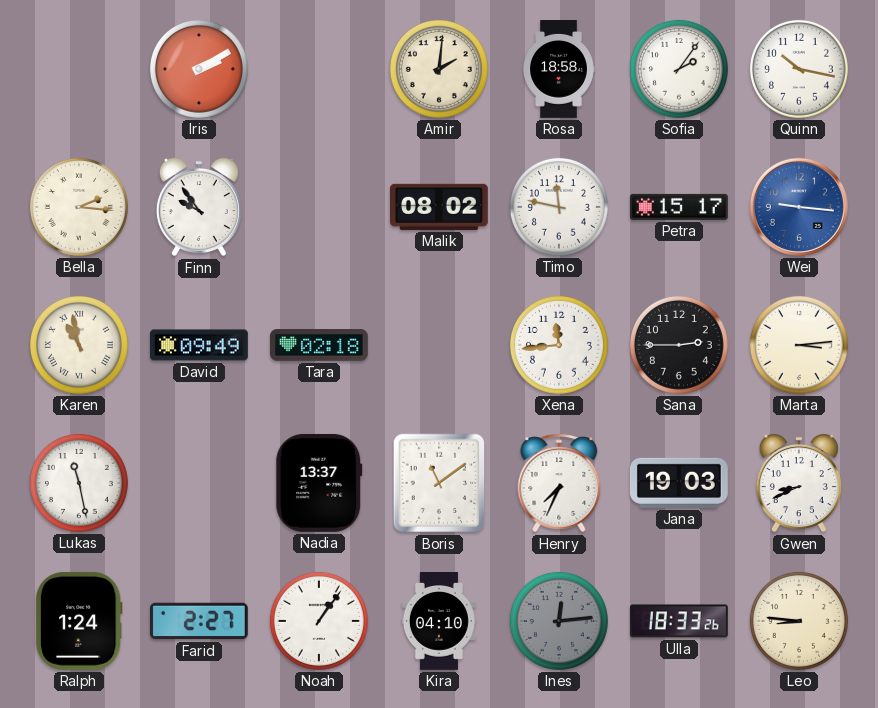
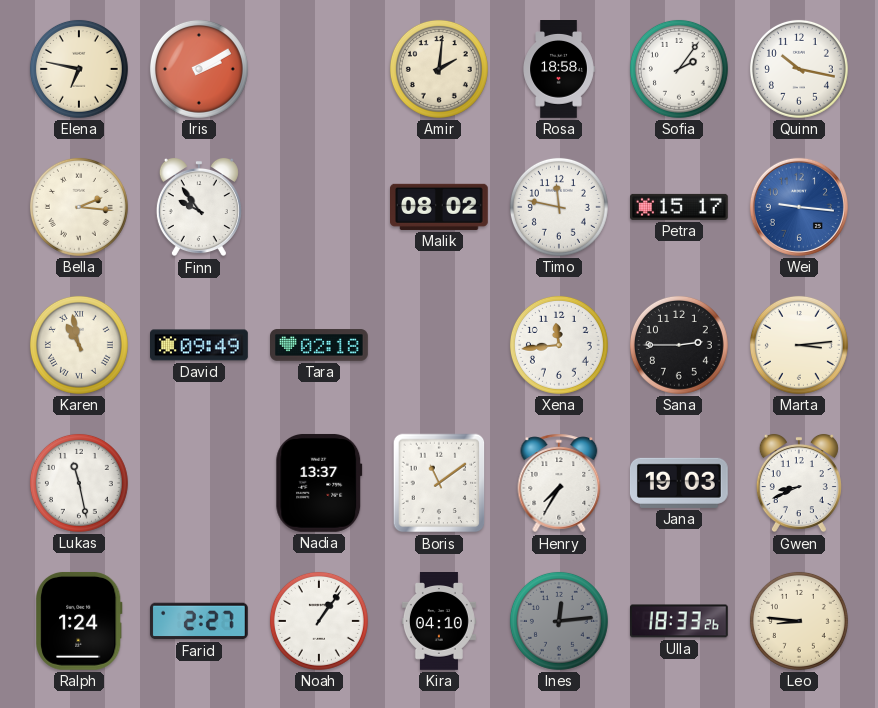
Elena: none -> 6:47 (79, 69)
Henry: 7:34 -> 7:35 (559, 483)
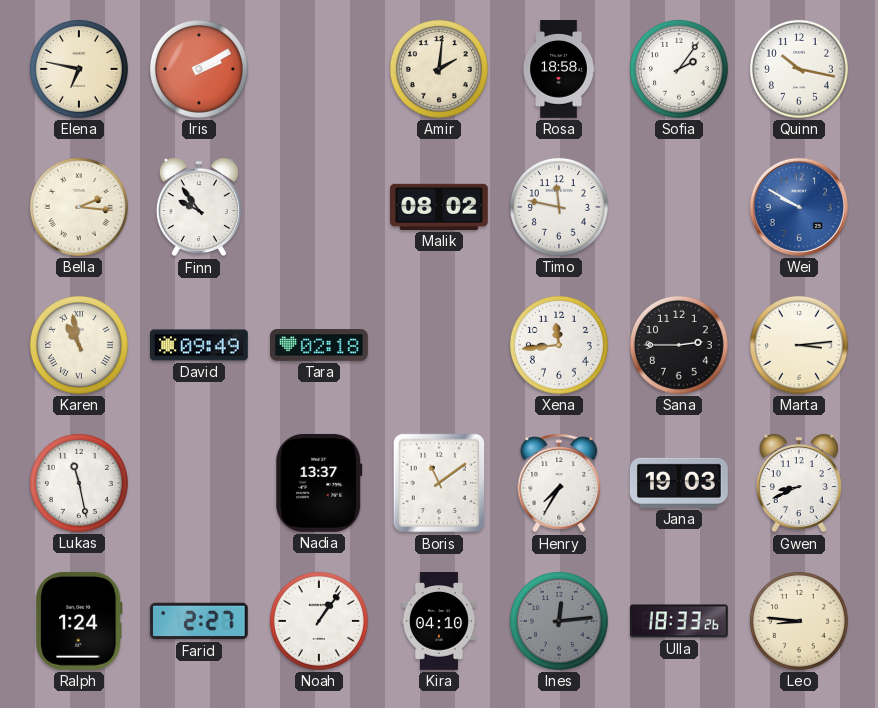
Petra: 15:17 -> none (680, 207)
Wei: 9:16 -> 9:50 (799, 207)
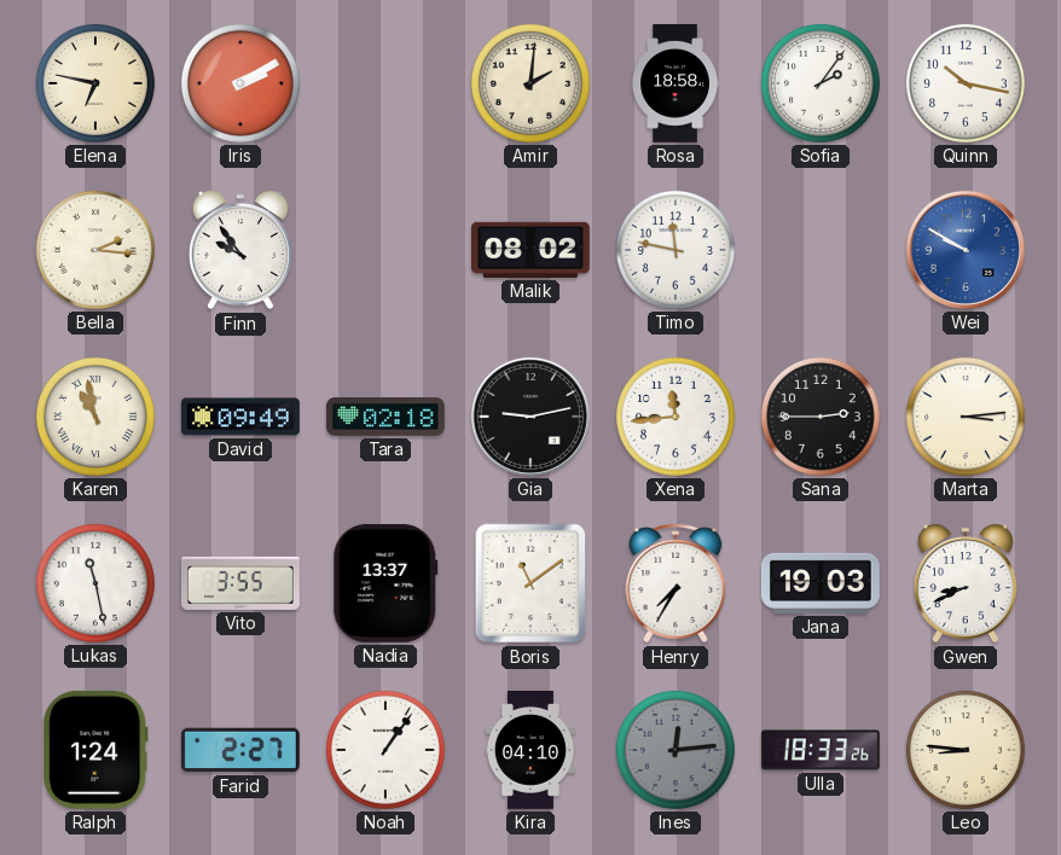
Gia: none -> 9:13 (530, 417)
Vito: none -> 3:55 (240, 583)
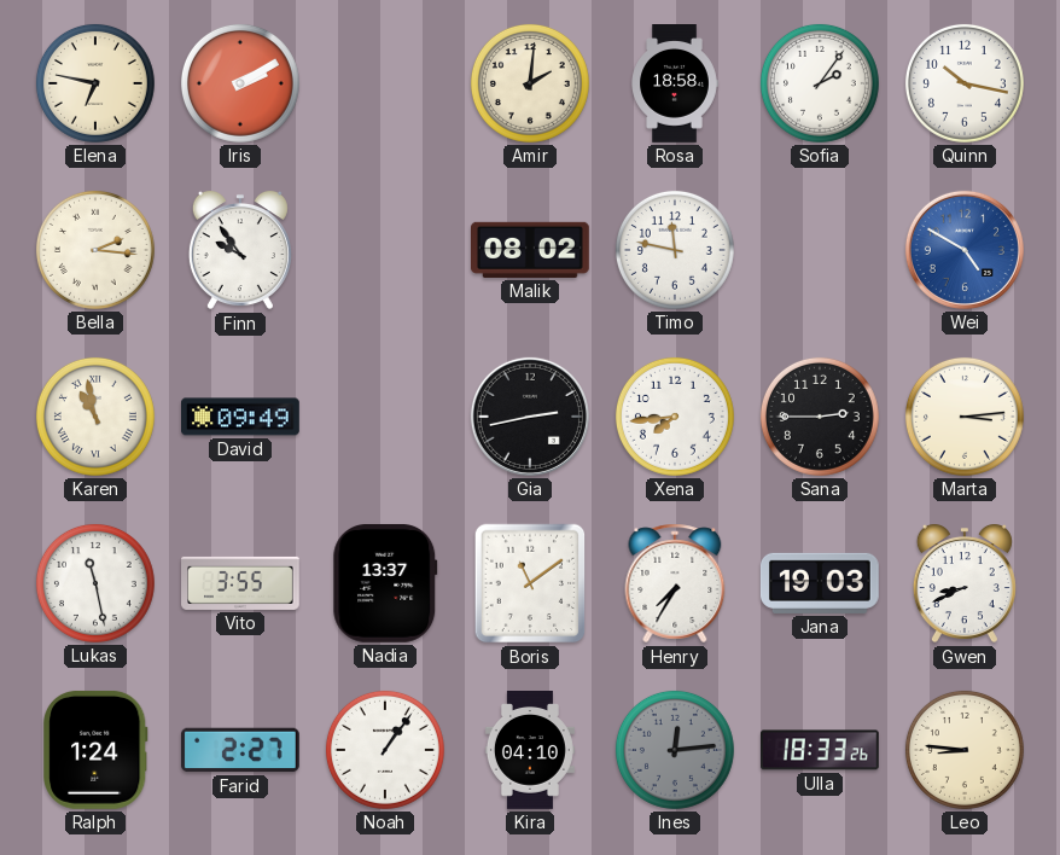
Wei: 9:50 -> 4:50 (965, 250)
Tara: 02:18 -> none (387, 417)
Gia: 9:13 -> 2:43 (530, 417)
Xena: 11:44 -> 7:44 (675, 417)
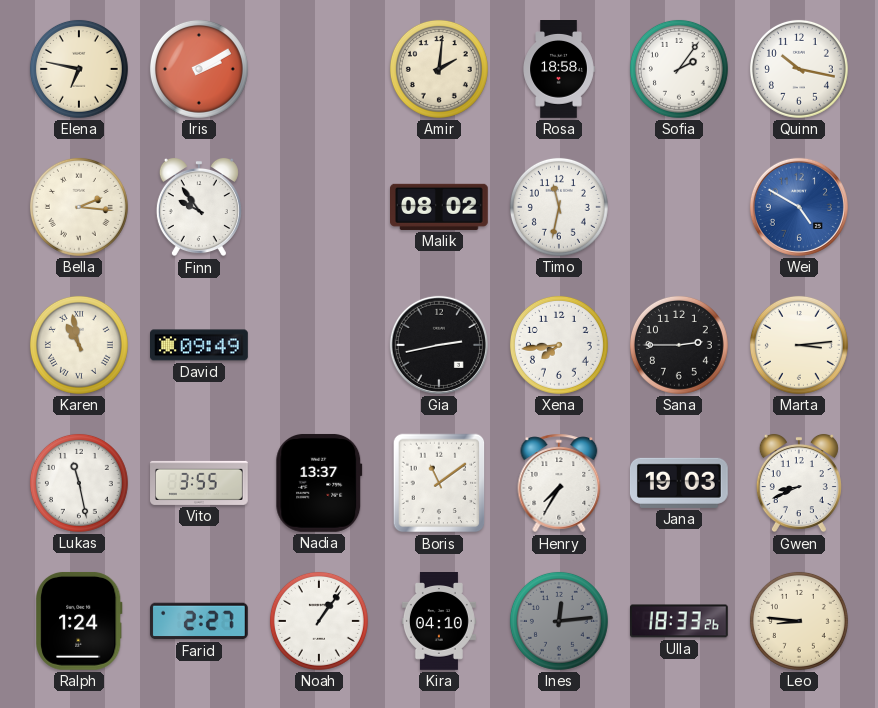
Timo: 11:47 -> 11:32 (559, 207)
